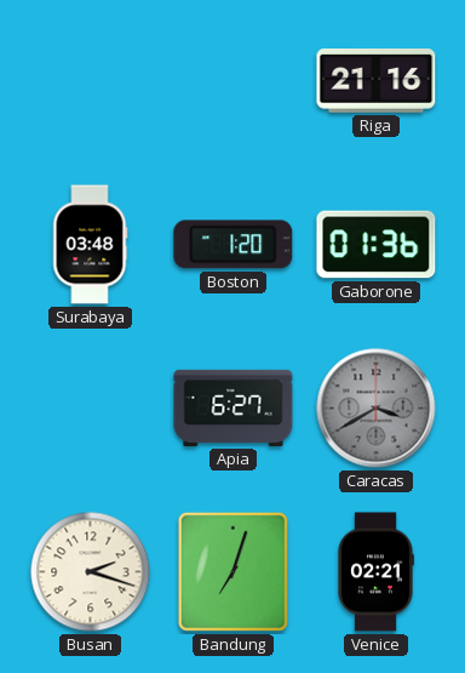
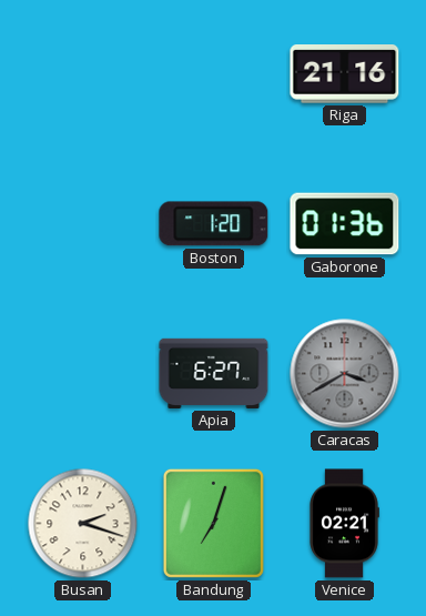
Surabaya: 03:48 -> none (90, 245)
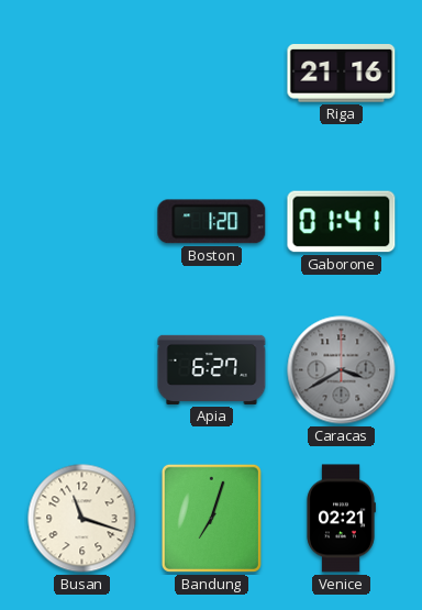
Gaborone: 01:36 -> 01:41 (342, 222)
Busan: 2:18 -> 11:18 (82, 519)
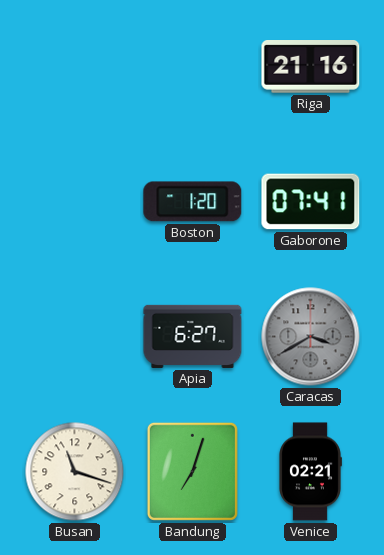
Gaborone: 01:41 -> 07:41 (311, 202)
